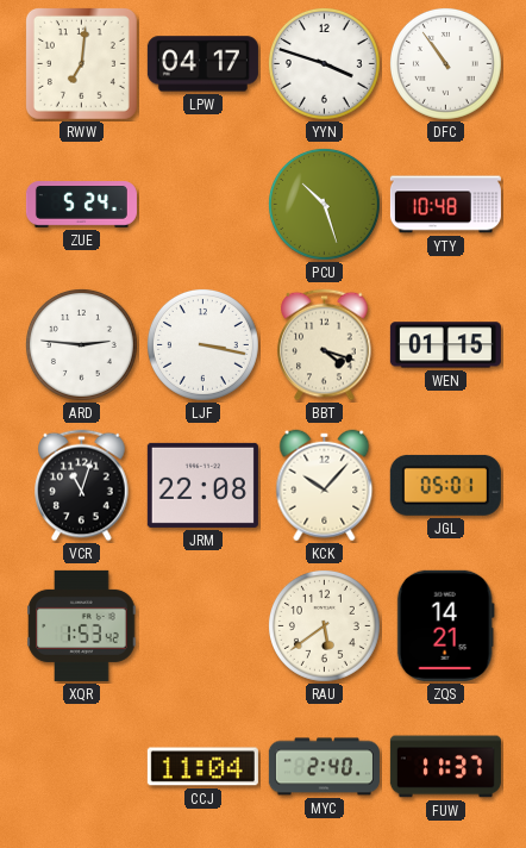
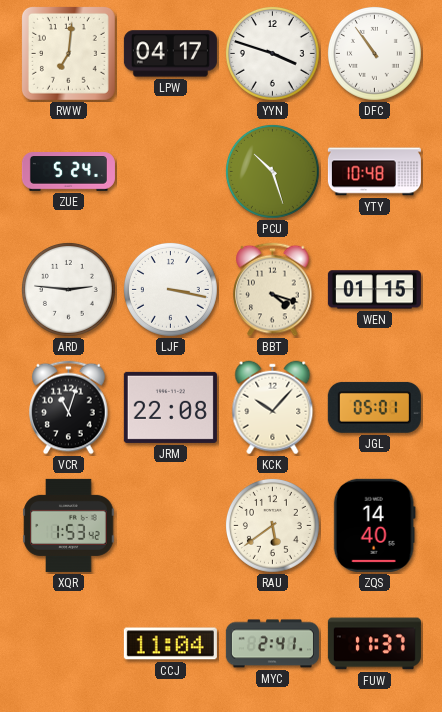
ZQS: 14:21 -> 14:40 (374, 525)
MYC: 2:40 -> 2:41 (272, 644)
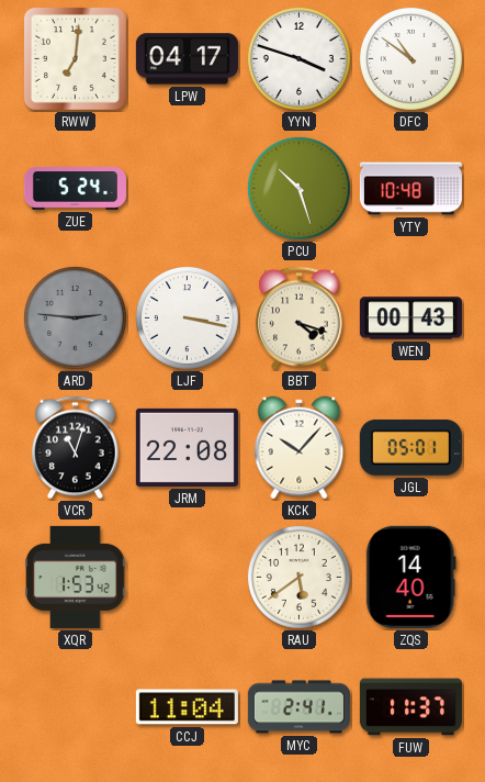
DFC: 10:54 -> 10:51 (410, 58)
ARD dial: white -> grey (75, 317)
WEN: 01:15 -> 00:43 (410, 319)
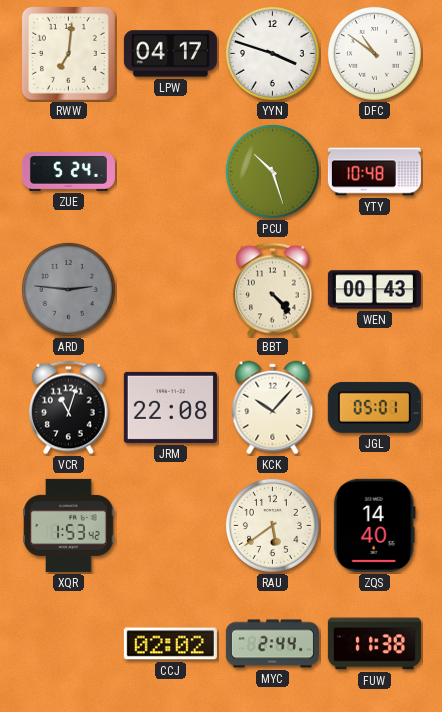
LJF: 3:17 -> none (187, 317)
BBT: 4:18 -> 4:23 (273, 290)
CCJ: 11:04 -> 02:02 (170, 644)
MYC: 2:41 -> 2:44 (272, 644)
FUW: 11:37 -> 11:38 (374, 644)
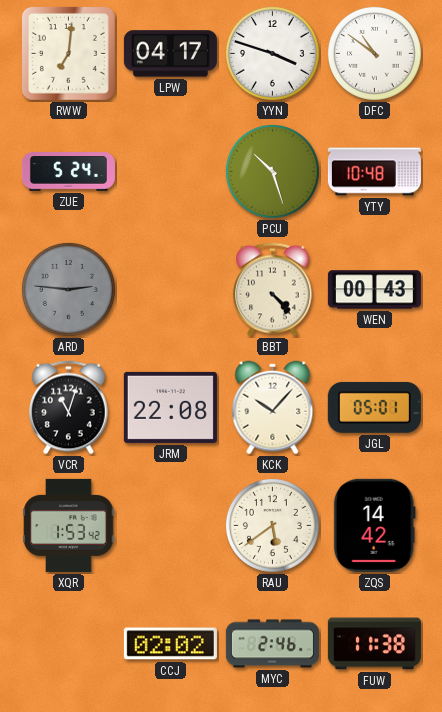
ZQS: 14:40 -> 14:42 (374, 525)
MYC: 2:44 -> 2:46 (272, 644)
